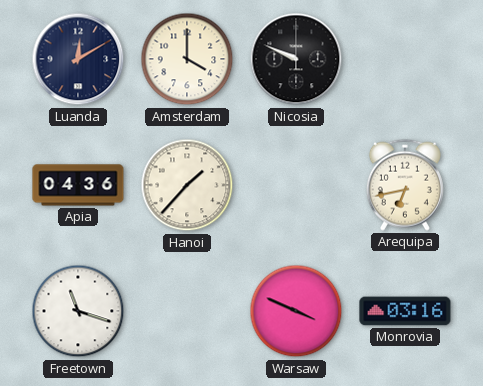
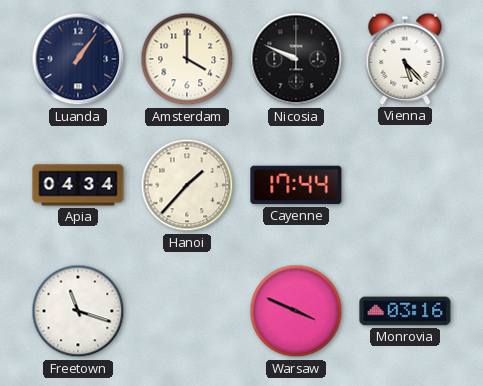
Luanda: 12:10 -> 1:06 (78, 59)
Vienna: none -> 5:23 (405, 59)
Apia: 04:36 -> 04:34 (78, 185)
Cayenne: none -> 17:44 (296, 185)
Arequipa: 6:43 -> none (405, 185)
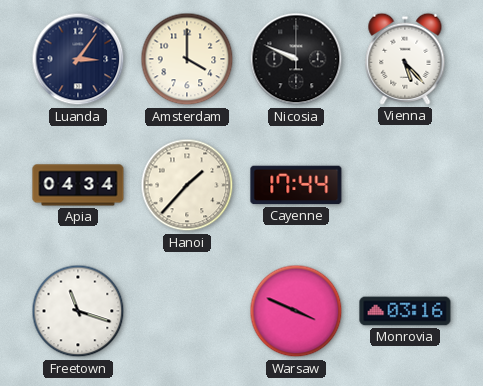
Luanda: 1:06 -> 3:06 (78, 59)
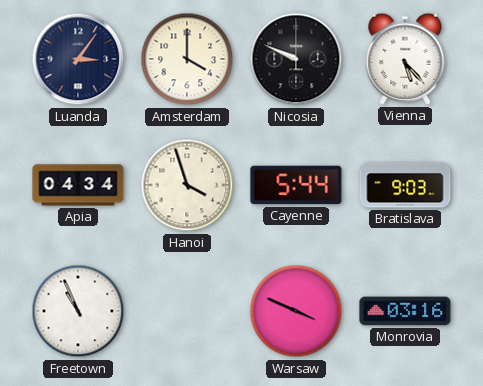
Hanoi: 1:37 -> 3:57 (187, 185)
Cayenne: 17:44 -> 5:44 (296, 185)
Bratislava: none -> 9:03 (405, 185)
Freetown: 11:18 -> 10:56 (78, 311)
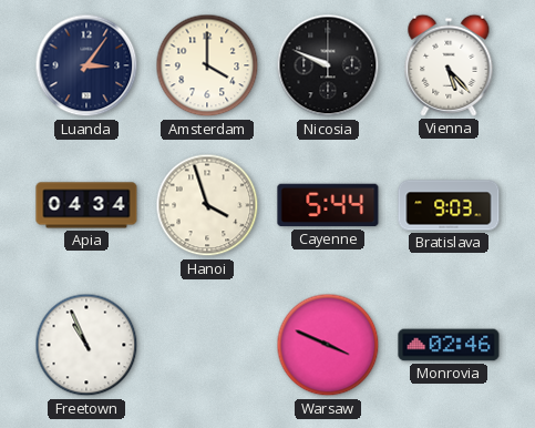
Monrovia: 03:16 -> 02:46 (449, 345)
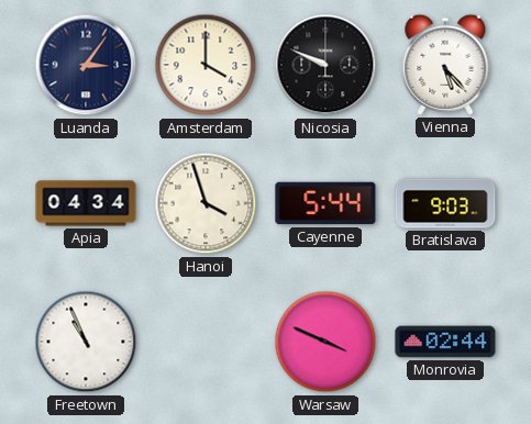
Monrovia: 02:46 -> 02:44 (445, 342)
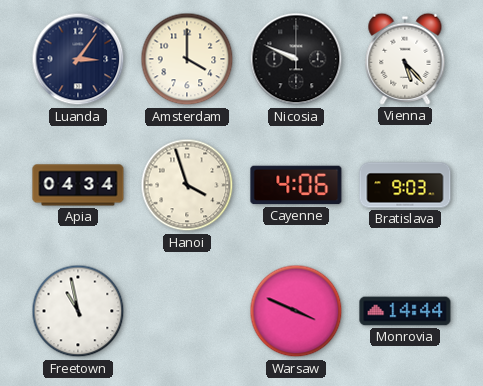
Cayenne: 5:44 -> 4:06 (296, 185)
Freetown: 10:56 -> 10:58 (78, 311)
Monrovia: 02:44 -> 14:44 (405, 311)
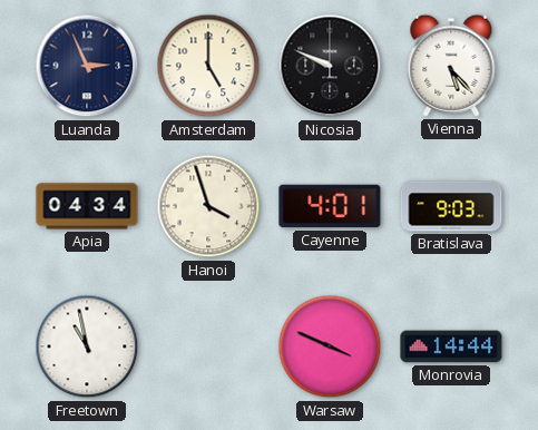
Luanda: 3:06 -> 2:56 (87, 66)
Amsterdam: 4:00 -> 5:00 (208, 66)
Cayenne: 4:06 -> 4:01 (330, 206)
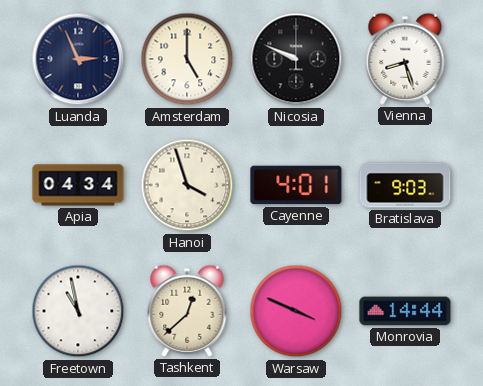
Vienna: 5:23 -> 8:27 (405, 59)
Tashkent: none -> 12:38 (187, 311)
